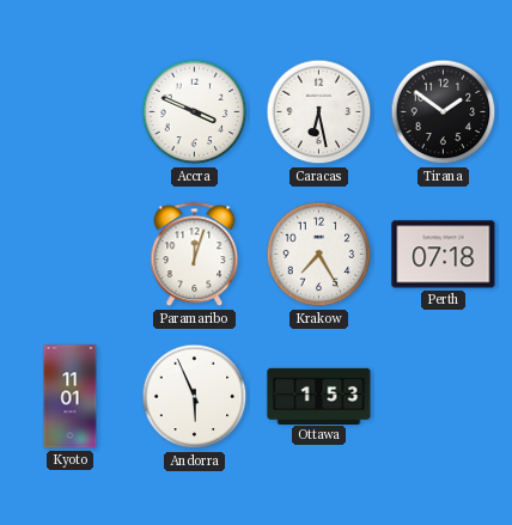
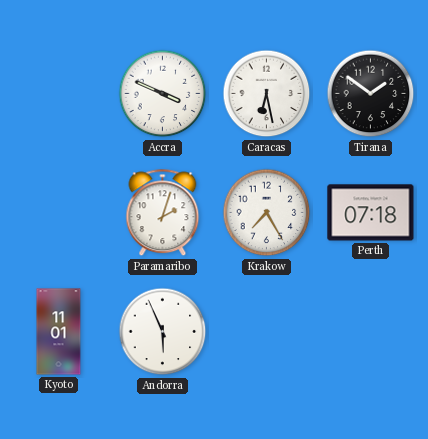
Paramaribo: 12:03 -> 2:03 (163, 213)
Ottawa: 1:53 -> none (319, 396)
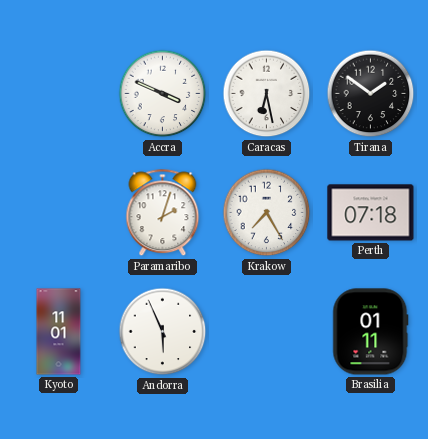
Brasilia: none -> 01:11 (371, 332)
